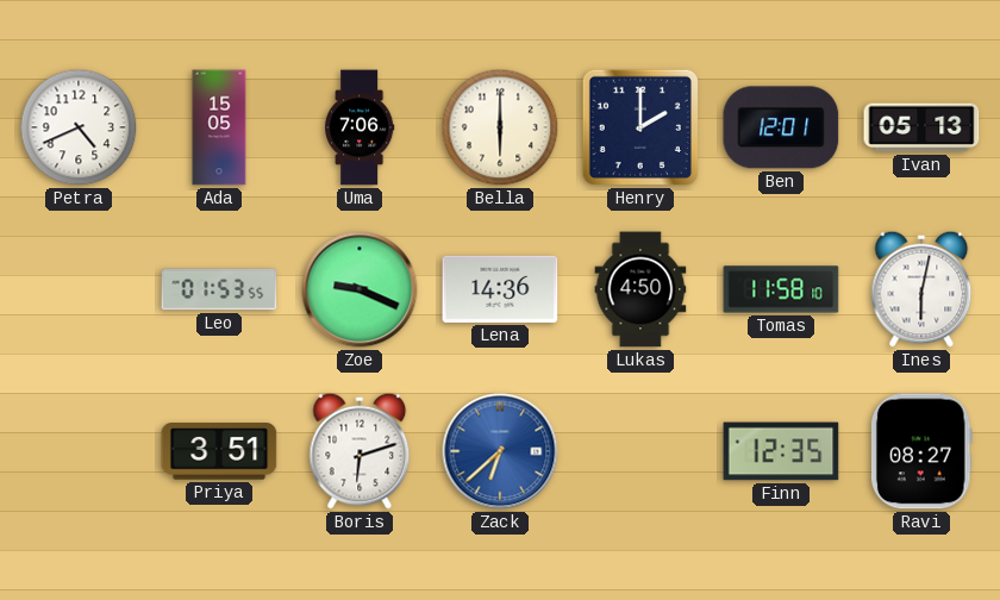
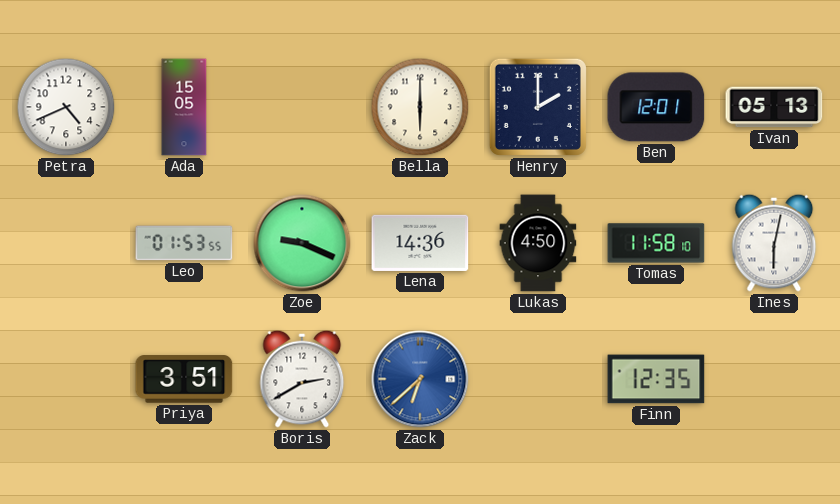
Uma: 7:06 -> none (360, 127)
Boris: 6:12 -> 2:40 (302, 379)
Ravi: 08:27 -> none (921, 451)
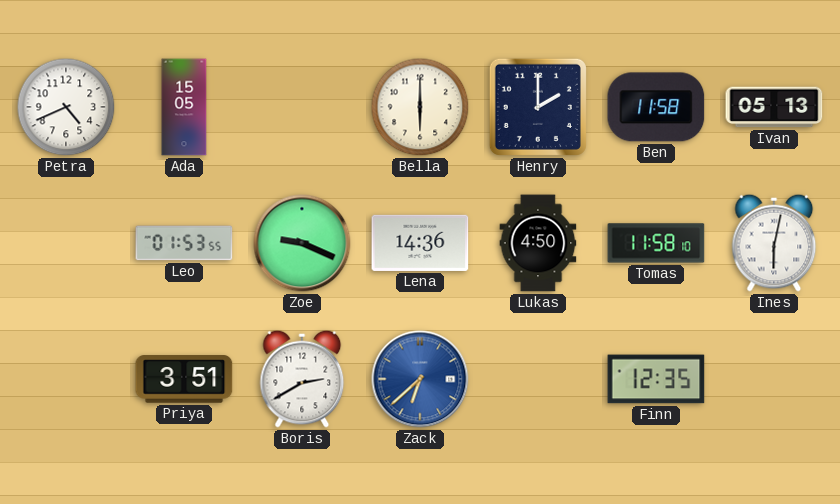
Ben: 12:01 -> 11:58 (656, 107)
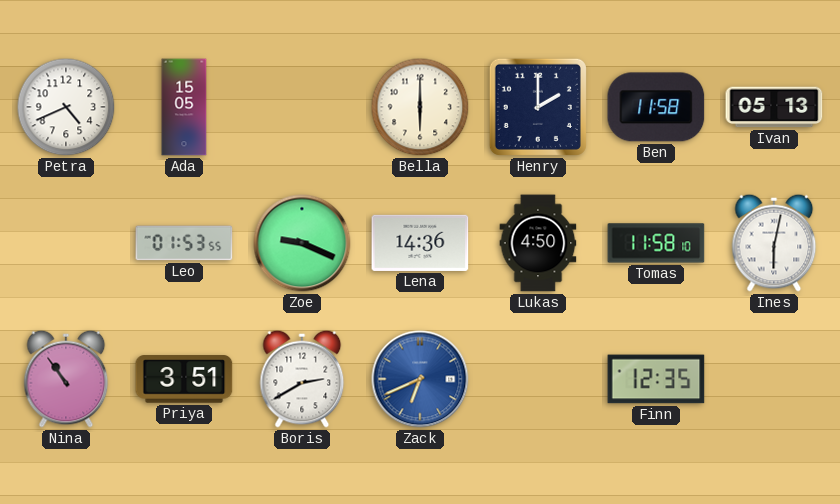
Nina: none -> 10:54 (66, 379)
Zack: 6:38 -> 6:41 (420, 379)
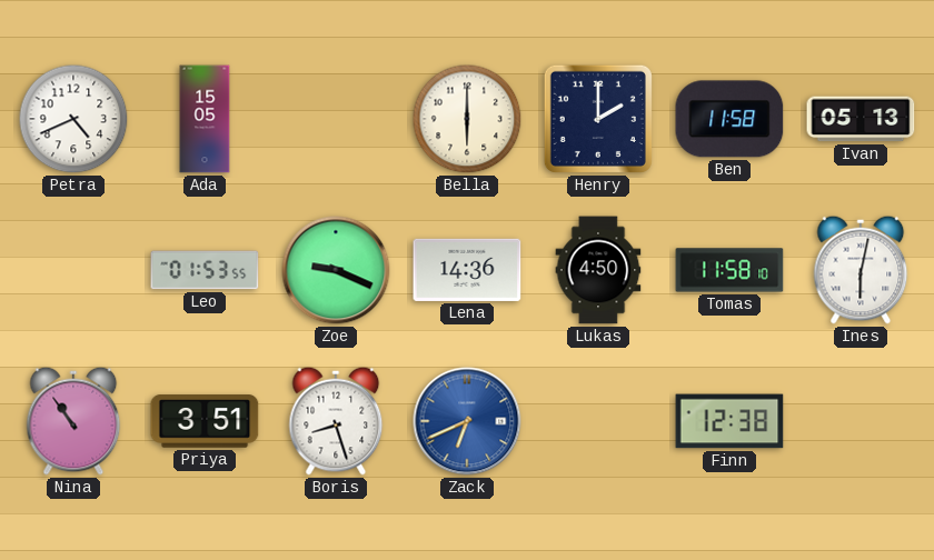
Boris: 2:40 -> 8:27 (336, 421)
Finn: 12:35 -> 12:38 (729, 421)
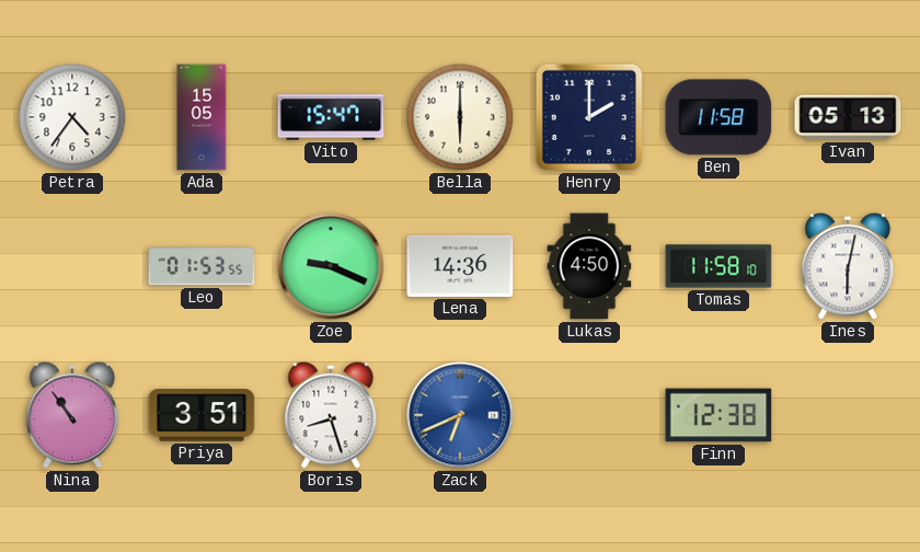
Petra: 4:41 -> 4:36 (72, 117)
Vito: none -> 15:47 (331, 117)
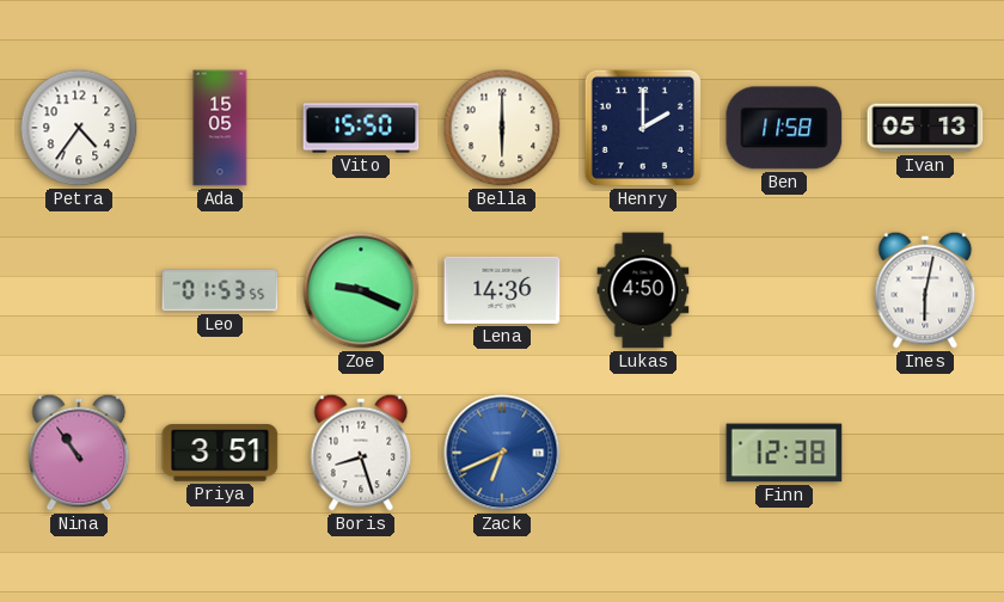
Vito: 15:47 -> 15:50 (361, 128)
Tomas: 11:58 -> none (718, 266)
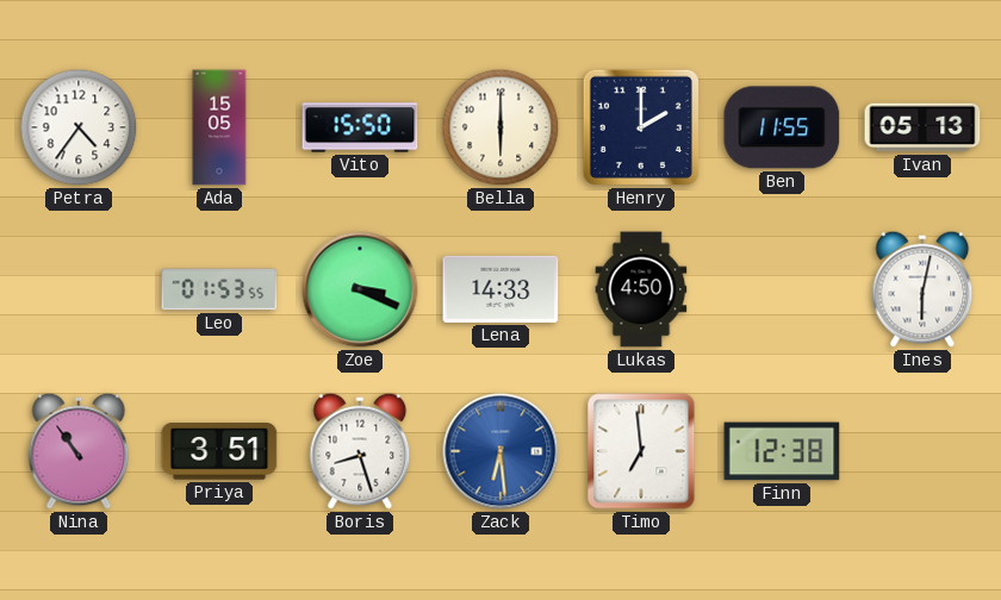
Ben: 11:58 -> 11:55 (782, 127)
Zoe: 9:19 -> 3:19 (360, 289)
Lena: 14:36 -> 14:33 (500, 289)
Zack: 6:41 -> 6:29 (500, 451)
Timo: none -> 6:59 (641, 451)
